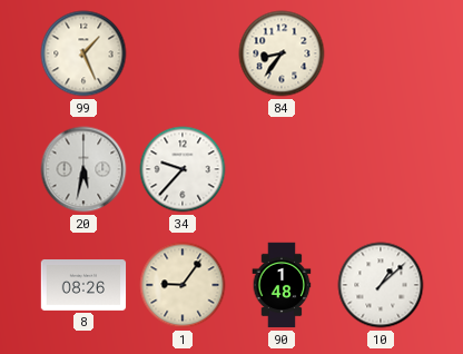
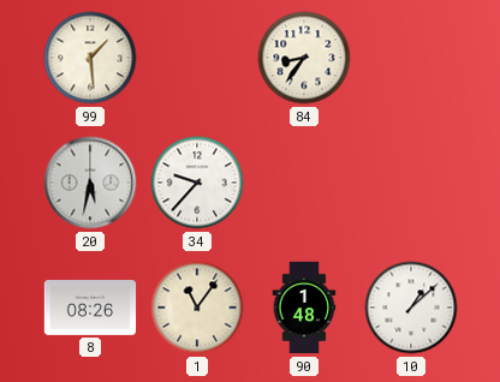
99: 1:26 -> 1:29 (90, 58)
1: 9:06 -> 11:06 (197, 308)
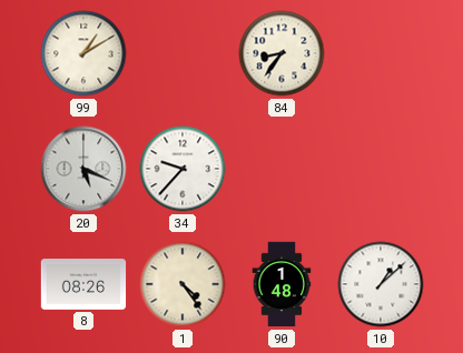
99: 1:29 -> 1:10 (83, 53)
20: 5:32 -> 5:19 (83, 169)
1: 11:06 -> 4:24 (183, 284)
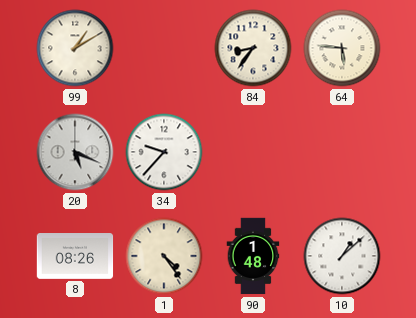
64: none -> 5:46 (342, 48)
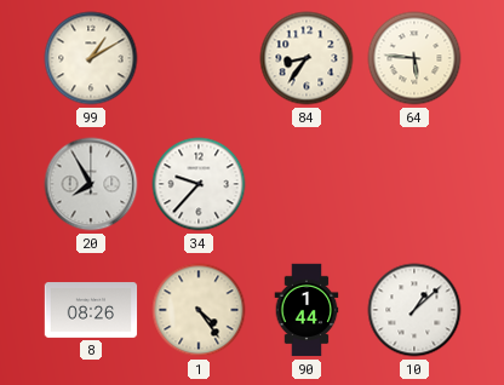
20: 5:19 -> 7:55 (91, 184)
90: 1:48 -> 1:44 (307, 310)
